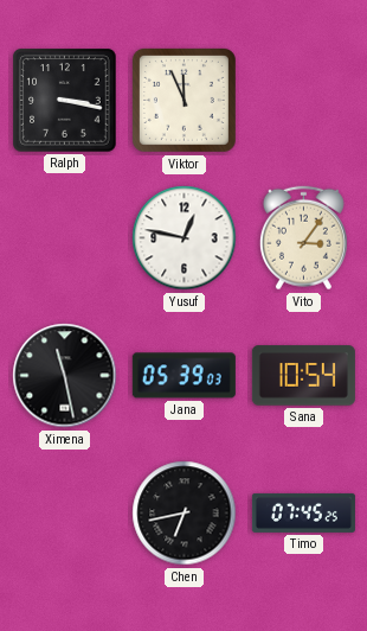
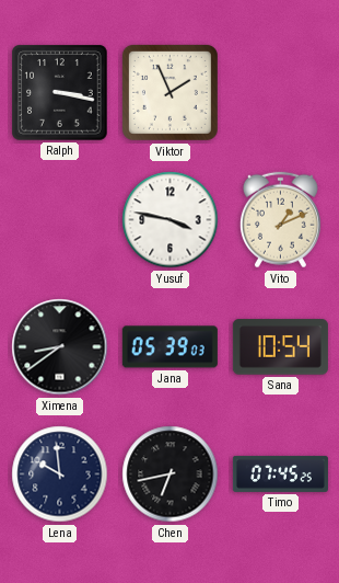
Viktor: 11:56 -> 1:56 (169, 92)
Yusuf: 12:47 -> 3:47 (171, 220)
Vito: 3:06 -> 1:11 (280, 220)
Ximena: 11:28 -> 8:39 (60, 347)
Lena: none -> 9:59 (60, 475)
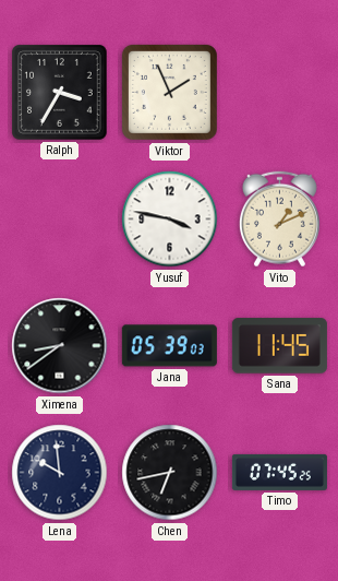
Ralph: 3:17 -> 3:35 (60, 93)
Sana: 10:54 -> 11:45 (279, 346)
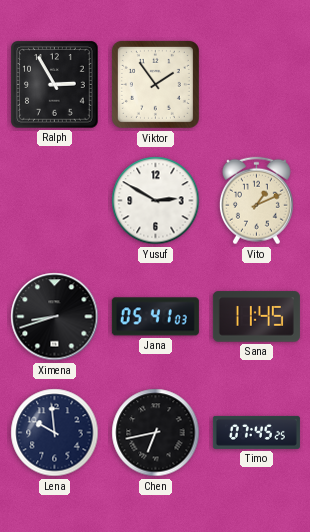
Ralph: 3:35 -> 2:55 (55, 85)
Viktor: 1:56 -> 1:54 (155, 84)
Yusuf: 3:47 -> 2:50 (156, 201)
Ximena: 8:39 -> 8:42 (55, 317)
Jana: 05:39 -> 05:41 (155, 317)
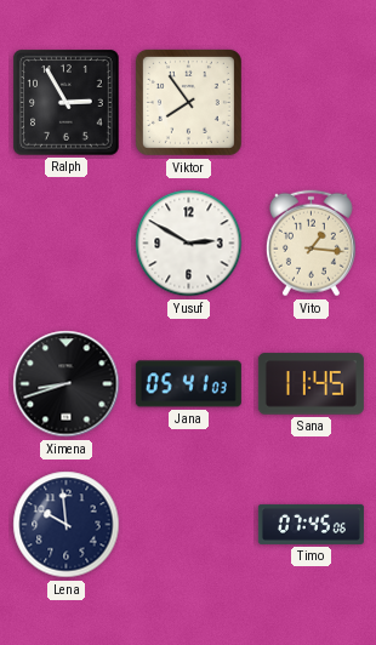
Viktor: 1:54 -> 7:54 (188, 102)
Vito: 1:11 -> 1:16 (311, 244)
Chen: 6:43 -> none (156, 433)
Timo: 07:45:25 -> 07:45:06 (311, 524)
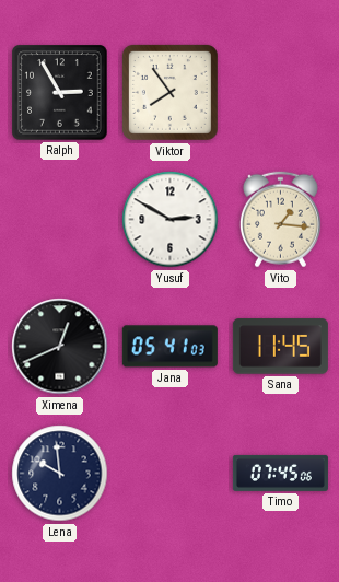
Ximena: 8:42 -> 12:41 (60, 347)
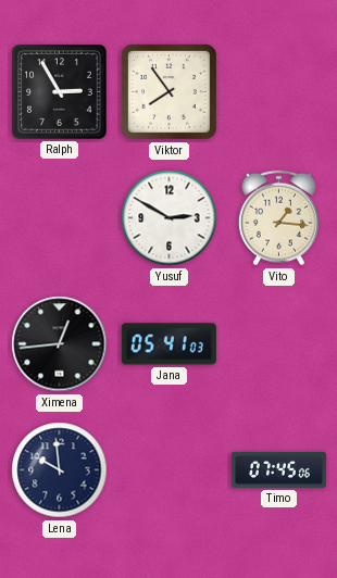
Ximena: 12:41 -> 12:44 (60, 344)
Sana: 11:45 -> none (280, 347)
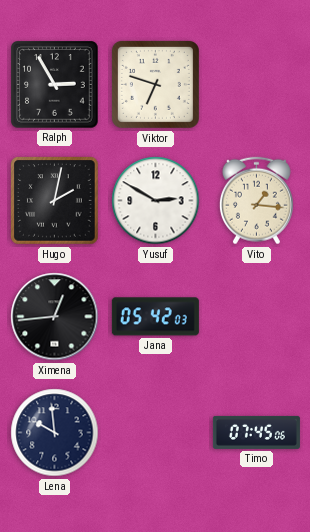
Viktor: 7:54 -> 6:48 (155, 84)
Hugo: none -> 2:02 (55, 201)
Jana: 05:41 -> 05:42 (155, 317)
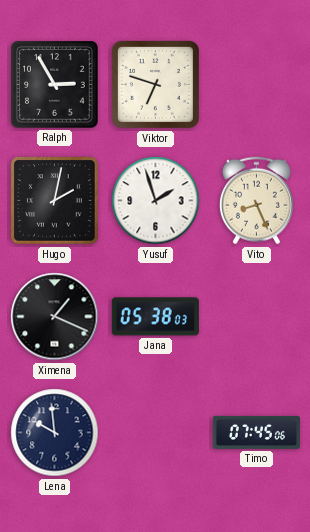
Yusuf: 2:50 -> 1:57 (156, 201)
Vito: 1:16 -> 8:26 (256, 201)
Ximena: 12:44 -> 1:19 (55, 317)
Jana: 05:42 -> 05:38 (155, 317)
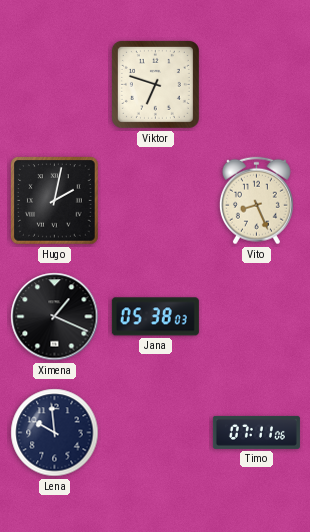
Ralph: 2:55 -> none (55, 85)
Yusuf: 1:57 -> none (156, 201)
Timo: 07:45 -> 07:11 (256, 432)
